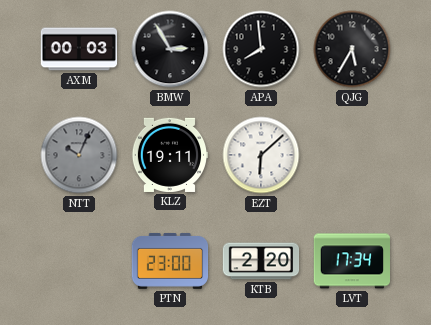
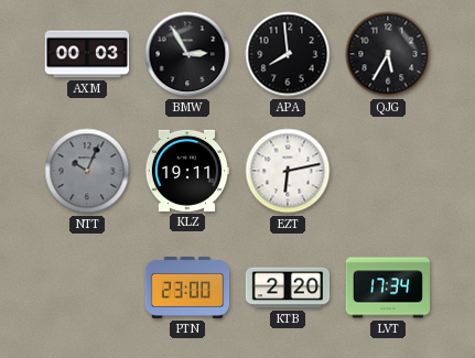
EZT: 6:08 -> 6:13 (288, 171)
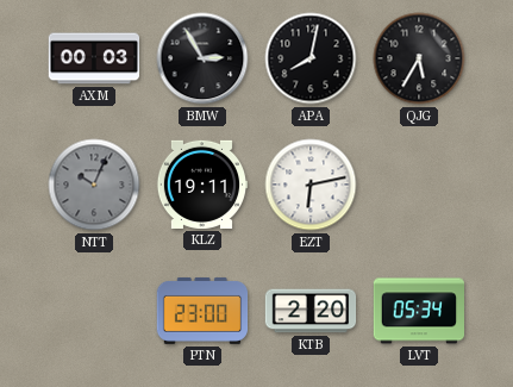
APA: 7:59 -> 8:02 (311, 58)
LVT: 17:34 -> 05:34 (419, 311)
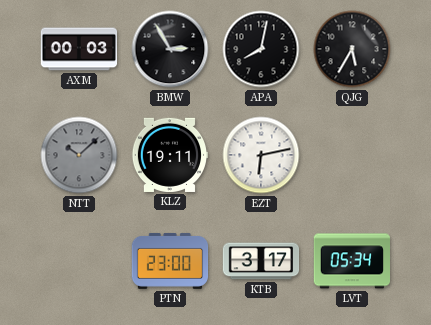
NTT: 10:04 -> 10:08 (79, 155)
KTB: 2:20 -> 3:17 (261, 261)
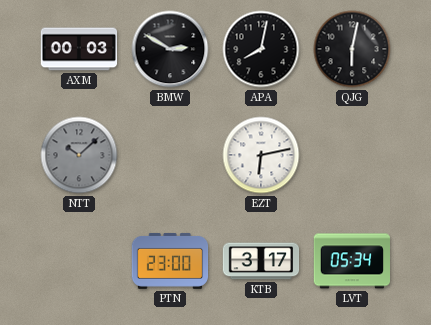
BMW: 2:55 -> 2:50 (170, 49)
QJG: 5:35 -> 6:02 (352, 49)
KLZ: 19:11 -> none (169, 155)
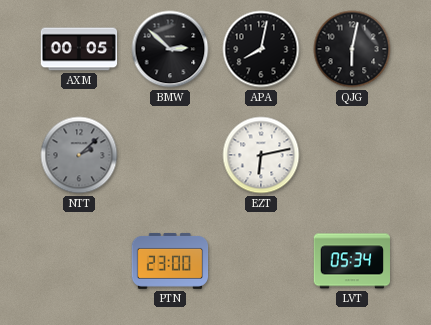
AXM: 00:03 -> 00:05 (79, 49)
BMW: 2:50 -> 2:52 (170, 49)
NTT: 10:08 -> 2:08 (79, 155)
KTB: 3:17 -> none (261, 261)
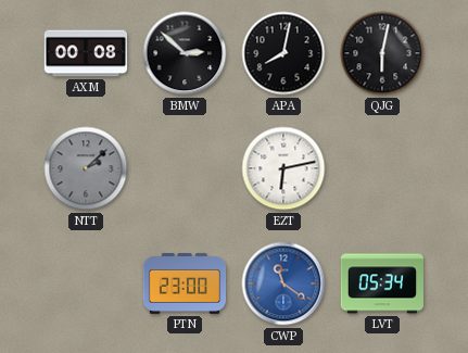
AXM: 00:05 -> 00:08 (86, 53)
CWP: none -> 11:21 (283, 283)
